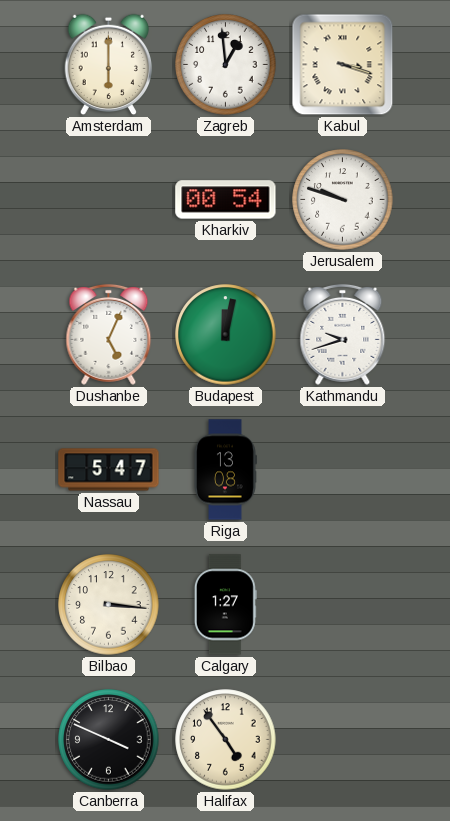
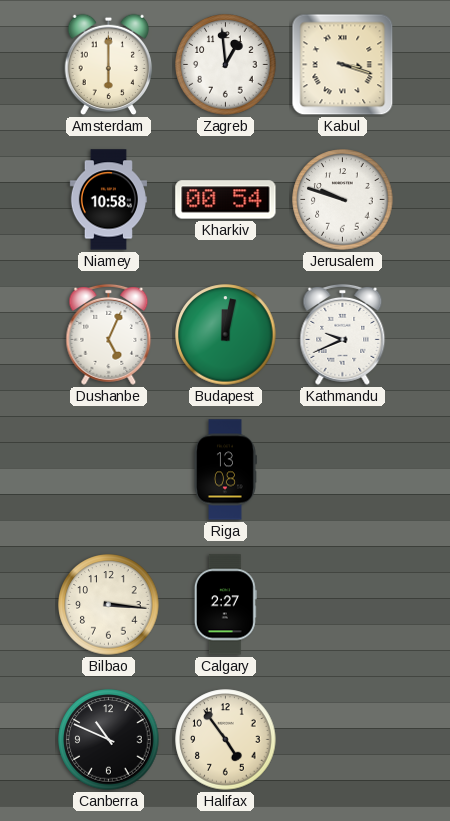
Niamey: none -> 10:58 (108, 200)
Kathmandu: 9:42 -> 9:41 (343, 334)
Nassau: 5:47 -> none (109, 470)
Calgary: 1:27 -> 2:27 (225, 605)
Canberra: 3:49 -> 10:49 (109, 740)
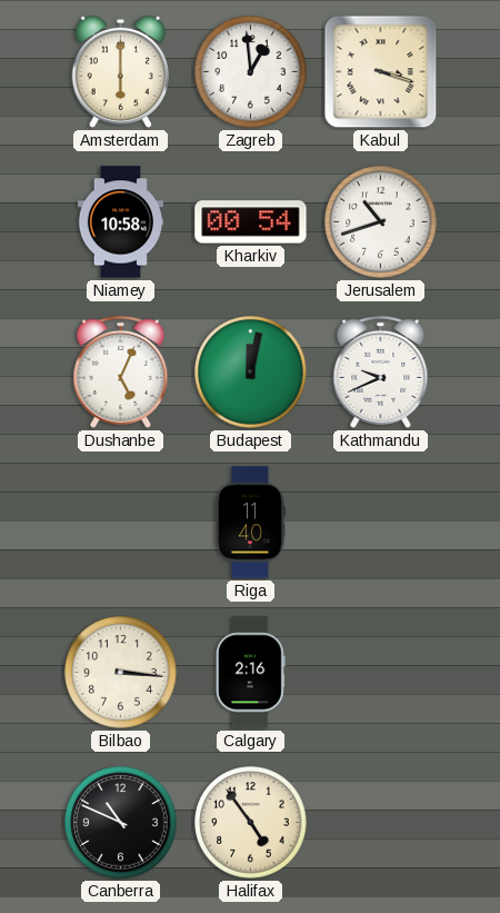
Jerusalem: 9:48 -> 10:42 (381, 222)
Riga: 13:08 -> 11:40 (251, 523)
Calgary: 2:27 -> 2:16 (250, 673)
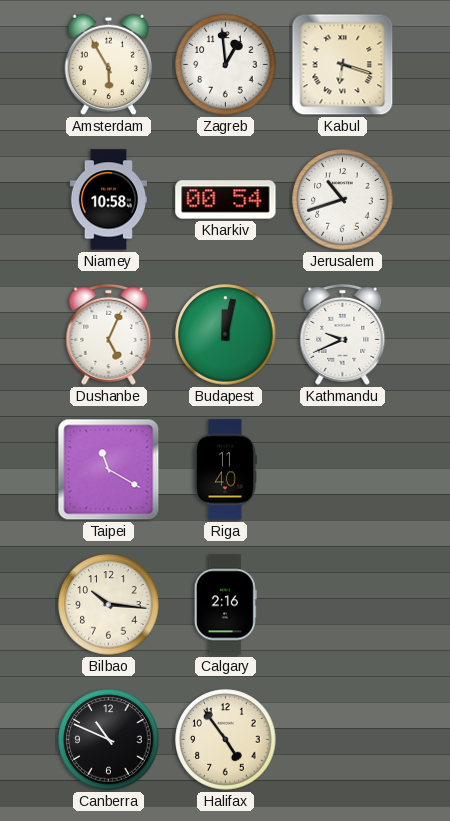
Amsterdam: 6:00 -> 5:55 (109, 65)
Kabul: 3:18 -> 6:18 (343, 65)
Taipei: none -> 11:20 (109, 470)
Bilbao: 3:16 -> 10:16 (109, 605)
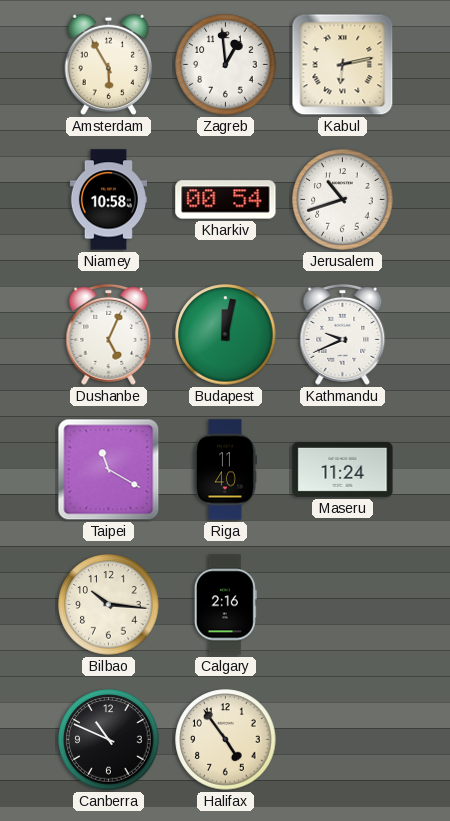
Kabul: 6:18 -> 6:13 (343, 65)
Maseru: none -> 11:24 (343, 469)
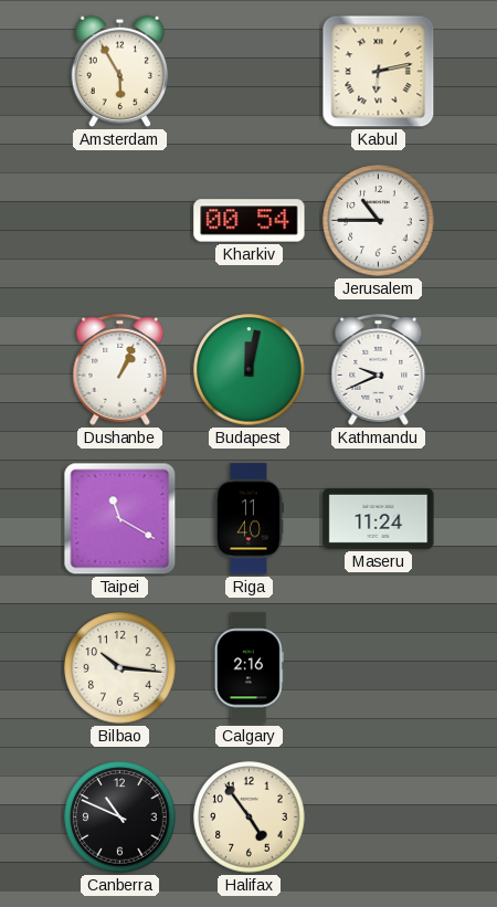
Zagreb: 12:59 -> none (226, 65)
Niamey: 10:58 -> none (108, 200)
Jerusalem: 10:42 -> 10:45 (379, 221)
Dushanbe: 5:04 -> 1:04 (120, 369)
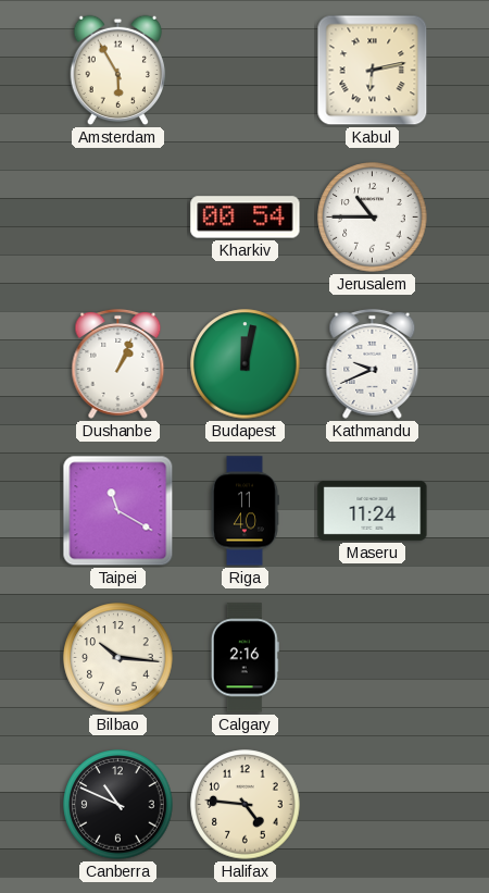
Halifax: 4:54 -> 4:46 (246, 805)
